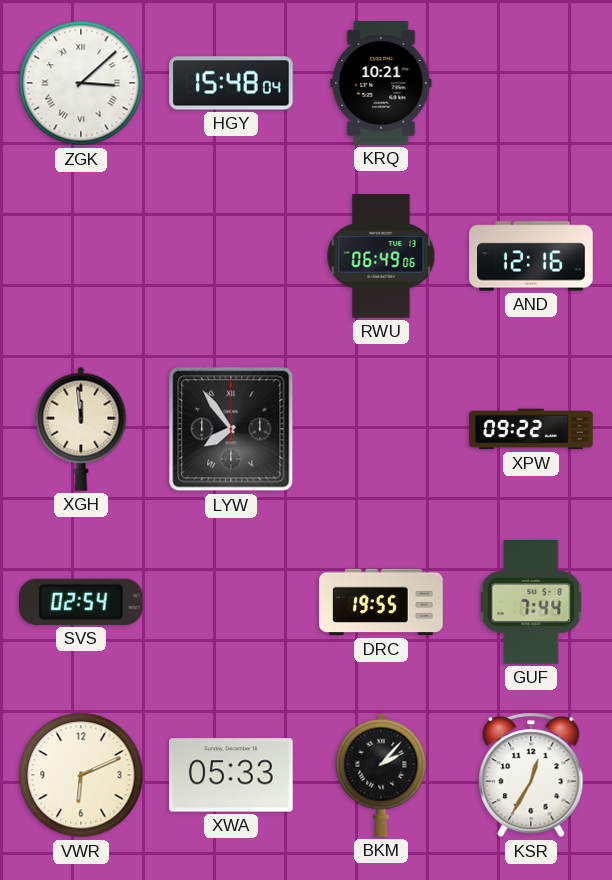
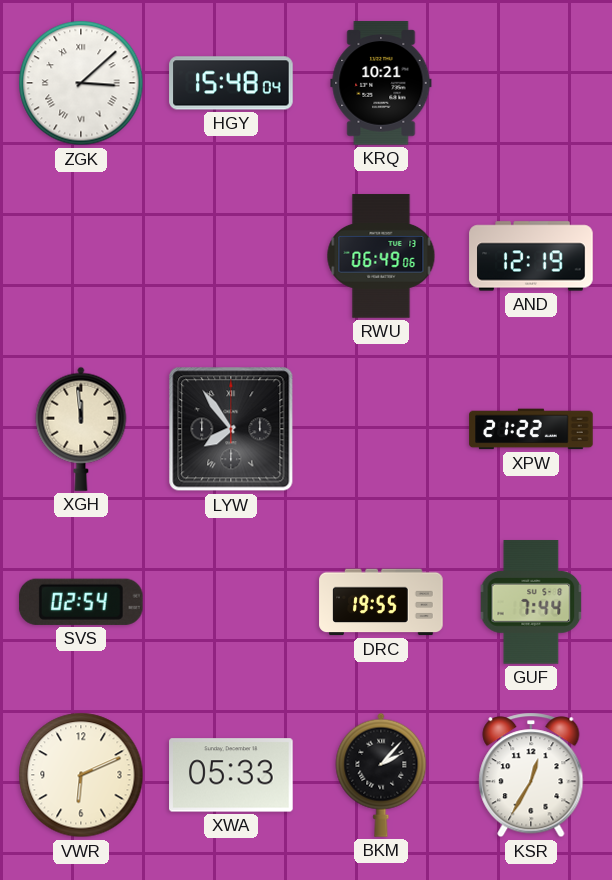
AND: 12:16 -> 12:19 (531, 256)
XPW: 09:22 -> 21:22 (531, 429)
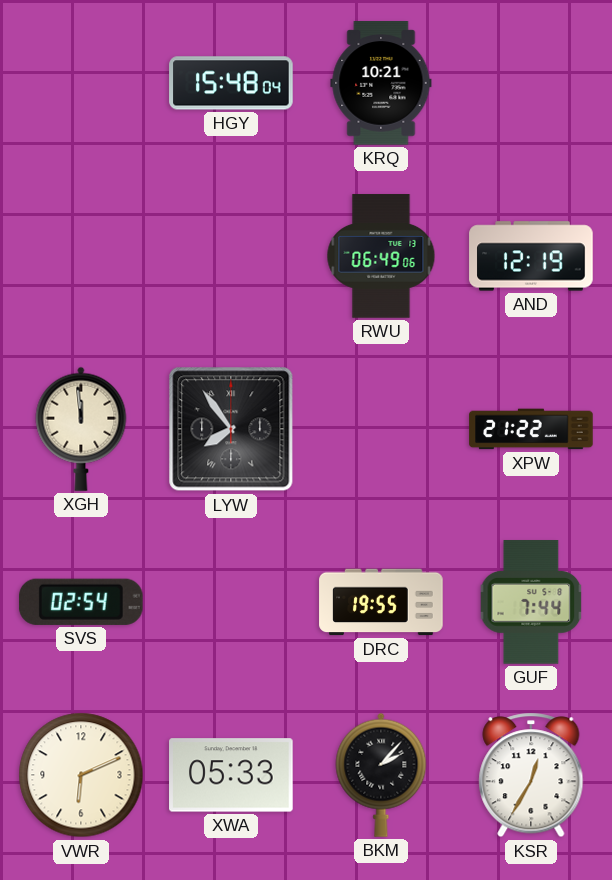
ZGK: 3:08 -> none (81, 83)
